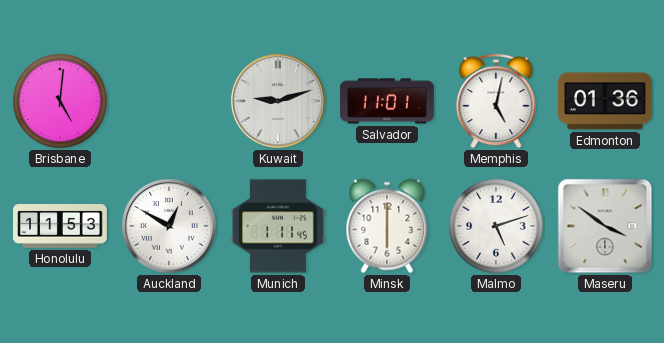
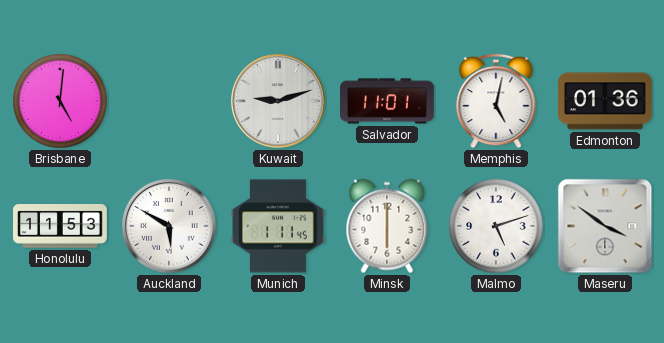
Auckland: 12:50 -> 5:50 (169, 226)
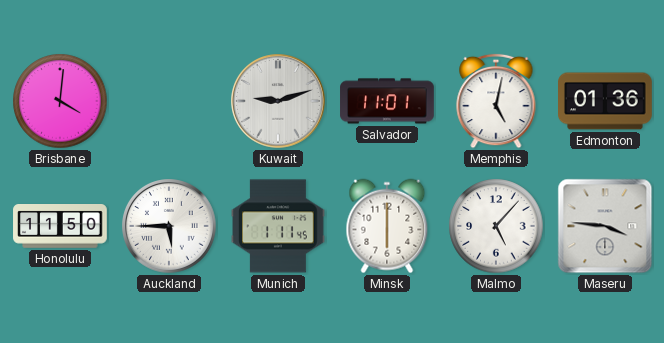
Brisbane: 5:01 -> 4:01 (60, 101)
Honolulu: 11:53 -> 11:50 (60, 227)
Auckland: 5:50 -> 5:45 (169, 226)
Malmo: 5:12 -> 5:07 (496, 226)
Maseru: 3:51 -> 3:46 (605, 226)
